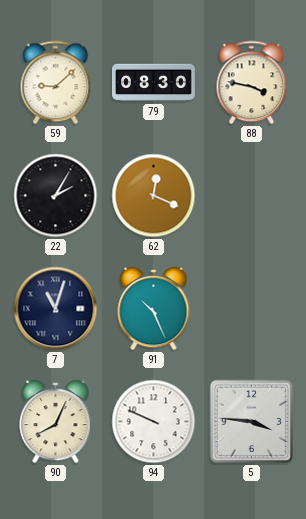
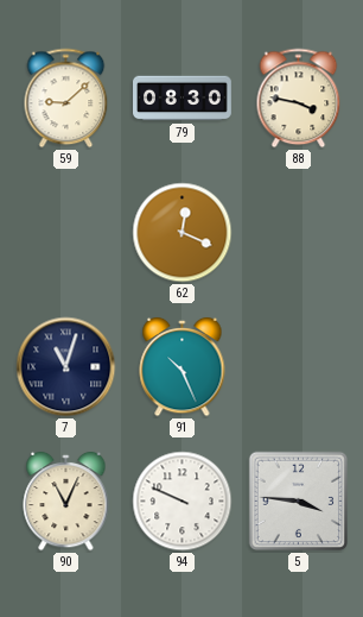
22: 2:05 -> none (56, 196)
90: 8:04 -> 11:04 (66, 502)
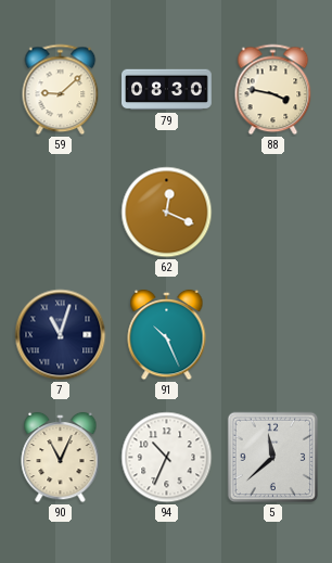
94: 9:49 -> 10:34 (167, 458)
5: 3:46 -> 11:38 (273, 458)
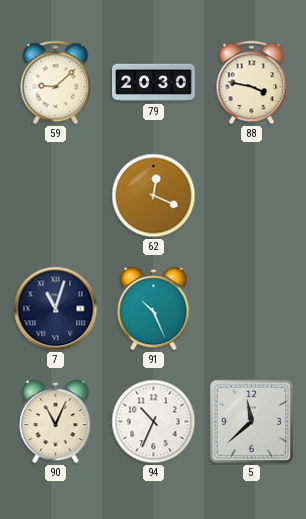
79: 08:30 -> 20:30 (154, 83)
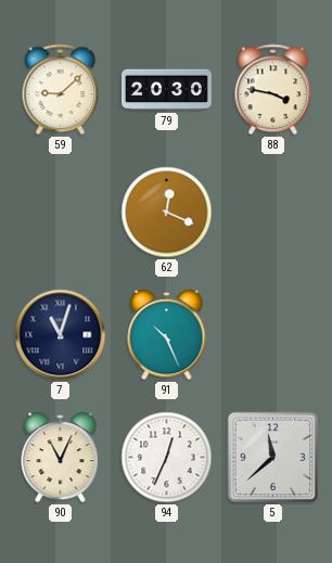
94: 10:34 -> 12:34 (167, 458)
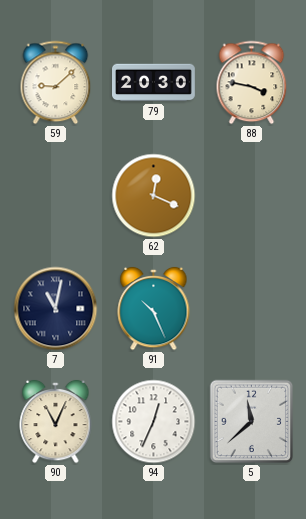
7: 11:03 -> 11:02 (56, 309)
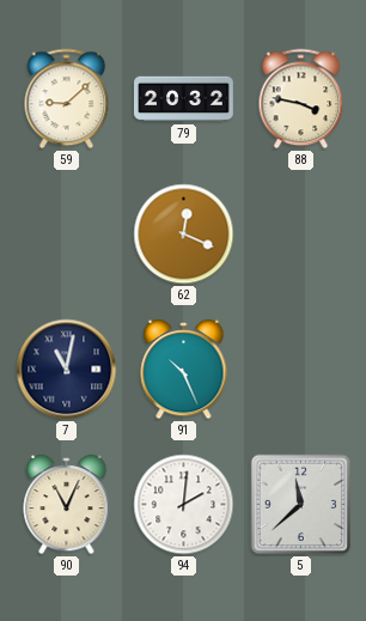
79: 20:30 -> 20:32 (184, 99)
94: 12:34 -> 2:01 (184, 505)
